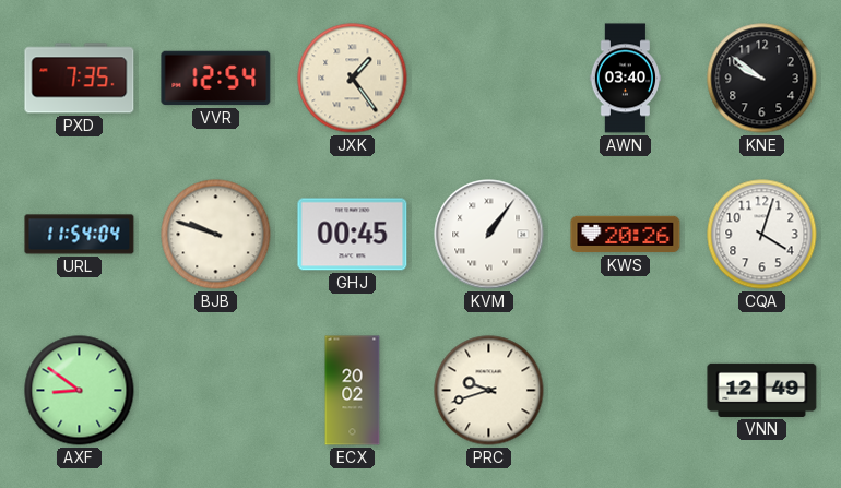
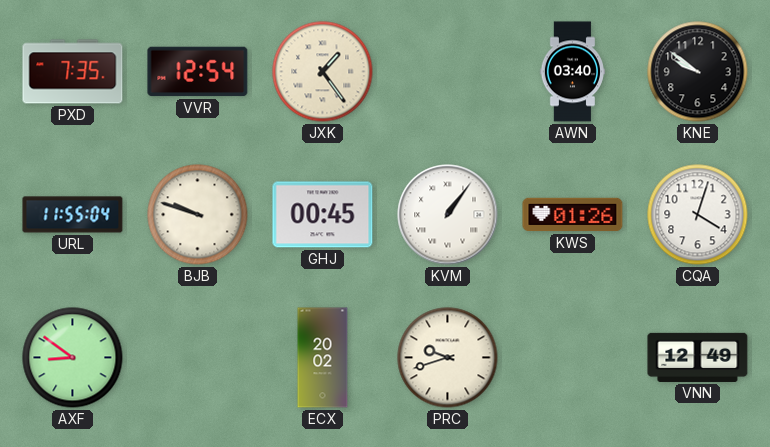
URL: 11:54 -> 11:55 (73, 215)
KWS: 20:26 -> 01:26 (573, 215)
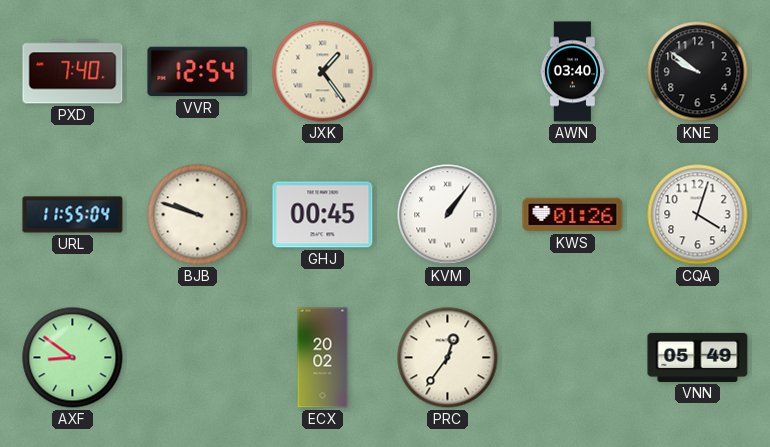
PXD: 7:35 -> 7:40 (73, 72)
PRC: 9:42 -> 12:36 (448, 358)
VNN: 12:49 -> 05:49 (698, 357)
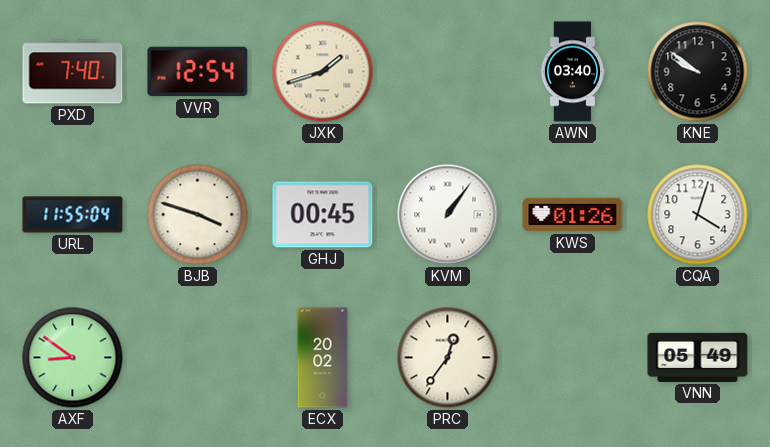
JXK: 1:24 -> 1:42 (323, 72)
BJB: 9:48 -> 3:48 (198, 215)
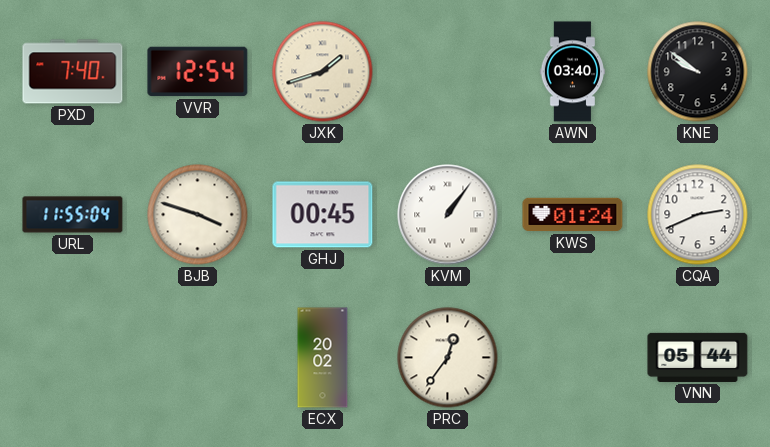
KWS: 01:26 -> 01:24 (573, 215)
CQA: 4:03 -> 2:41 (698, 215)
AXF: 8:51 -> none (73, 358)
VNN: 05:49 -> 05:44 (698, 357)
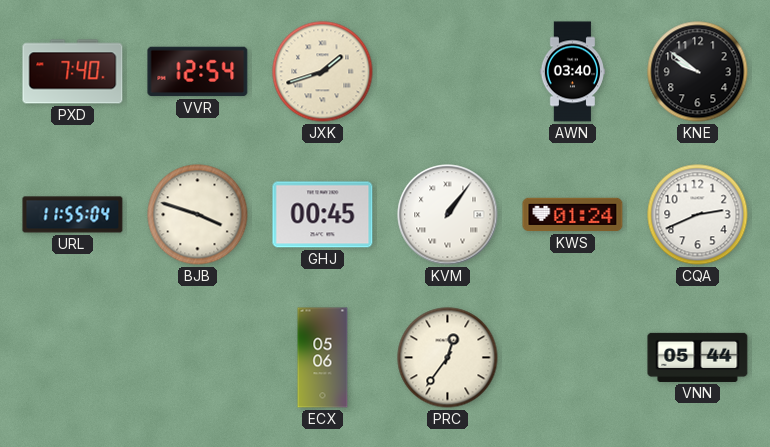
ECX: 20:02 -> 05:06 (323, 358)
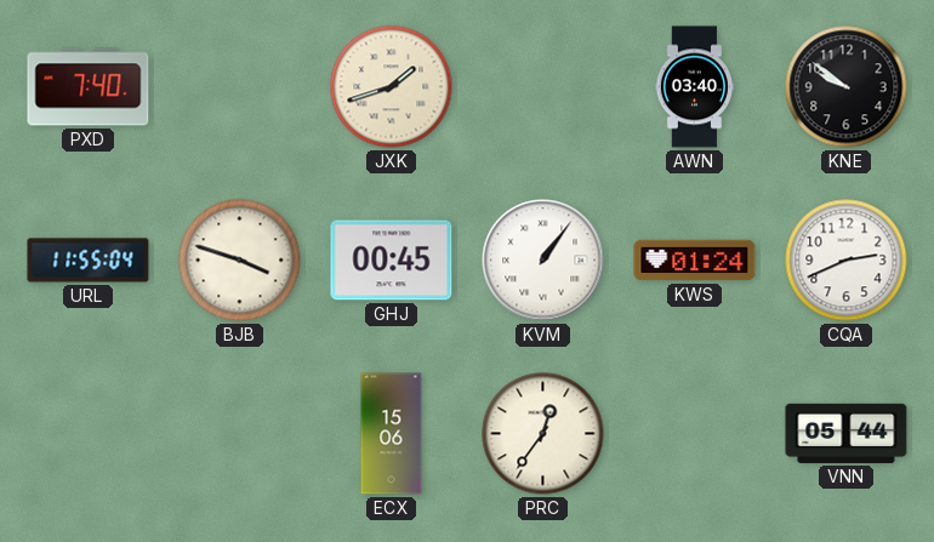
VVR: 12:54 -> none (198, 72)
ECX: 05:06 -> 15:06 (392, 434)
